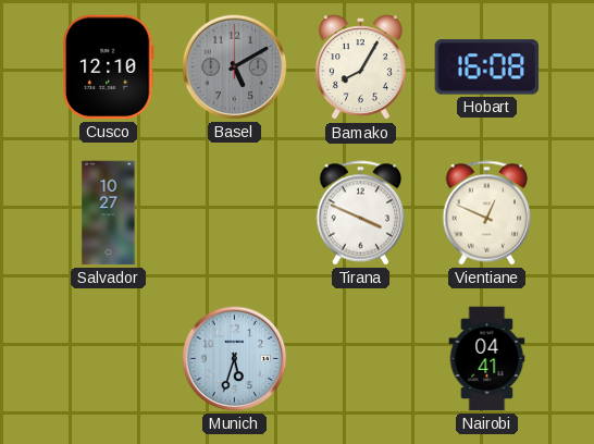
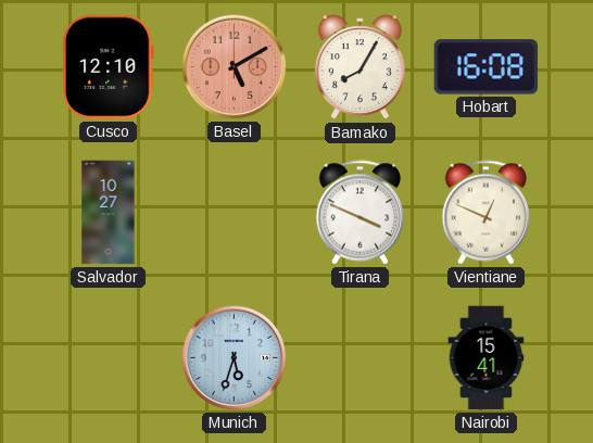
Basel dial: grey -> salmon (235, 67)
Nairobi: 04:41 -> 15:41 (487, 358)
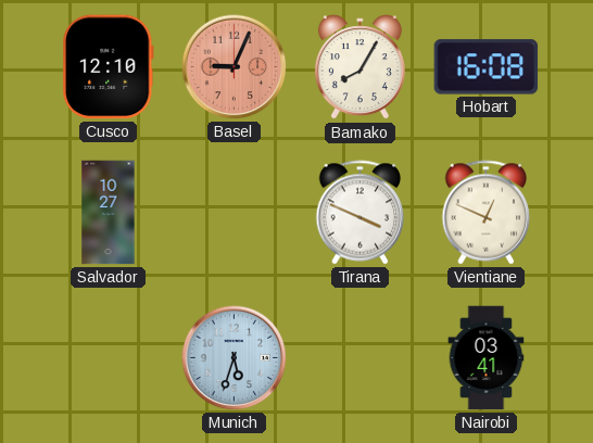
Basel: 5:10 -> 9:04 (235, 67)
Nairobi: 15:41 -> 03:41 (487, 358)
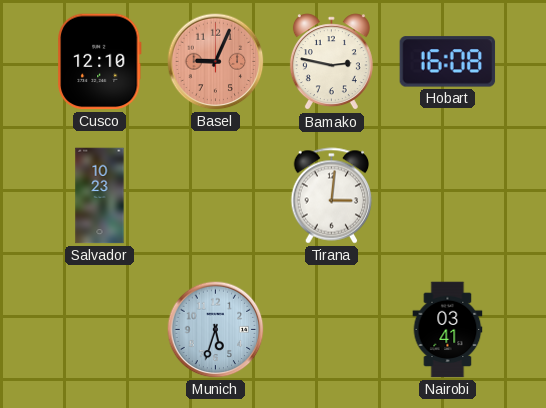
Bamako: 8:05 -> 2:47 (331, 62)
Salvador: 10:27 -> 10:23 (100, 196)
Tirana: 3:49 -> 3:01 (332, 196)
Vientiane: 12:49 -> none (487, 213)
